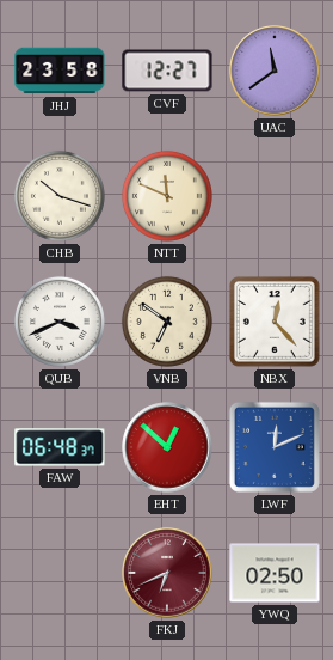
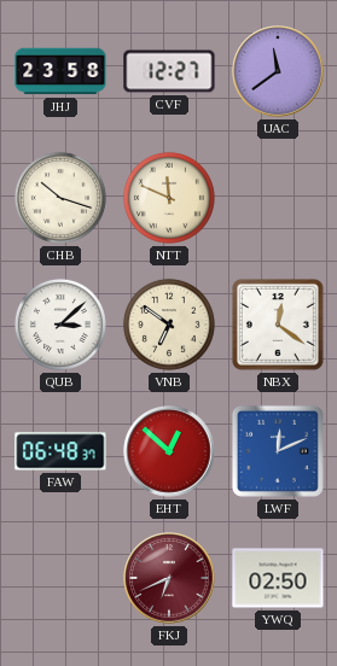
QUB: 3:41 -> 3:08 (60, 325)
NBX: 12:23 -> 12:21 (278, 325)
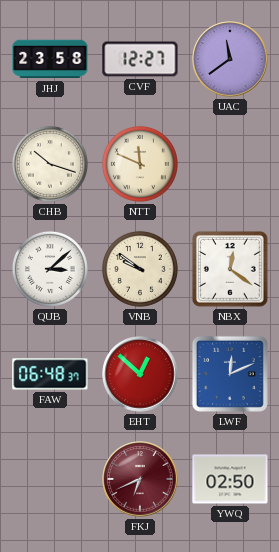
VNB: 6:51 -> 9:51 (140, 269)
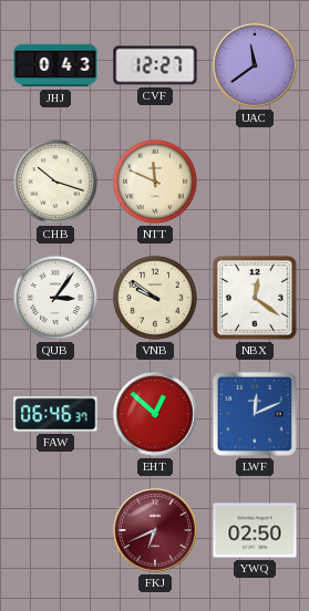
JHJ: 23:58 -> 0:43 (55, 65)
QUB: 3:08 -> 3:06 (55, 298)
FAW: 06:48 -> 06:46 (55, 414)
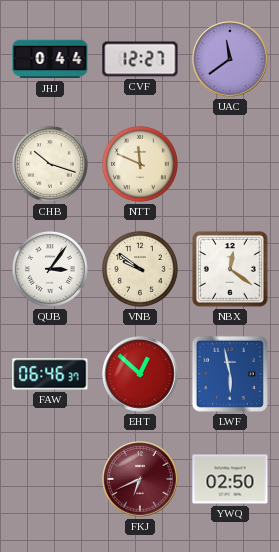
JHJ: 0:43 -> 0:44 (50, 59)
LWF: 12:11 -> 5:58 (230, 374)
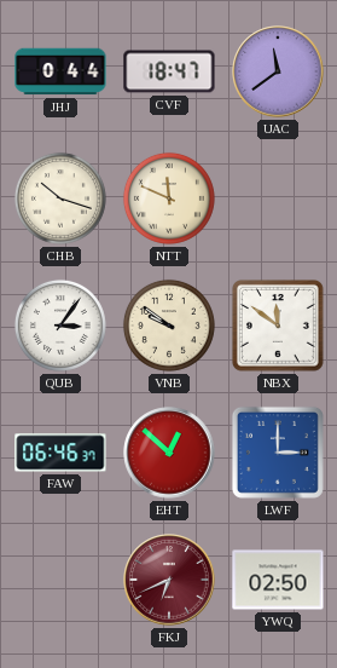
CVF: 12:27 -> 18:47 (169, 71)
NBX: 12:21 -> 11:51 (278, 326)
LWF: 5:58 -> 3:00 (278, 453)
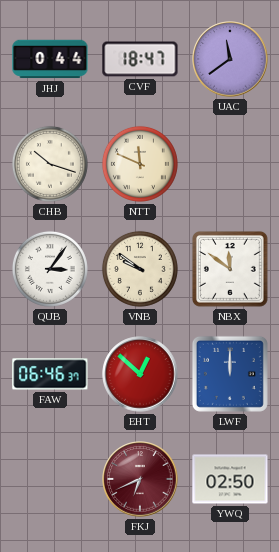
LWF: 3:00 -> 12:00 (230, 374)
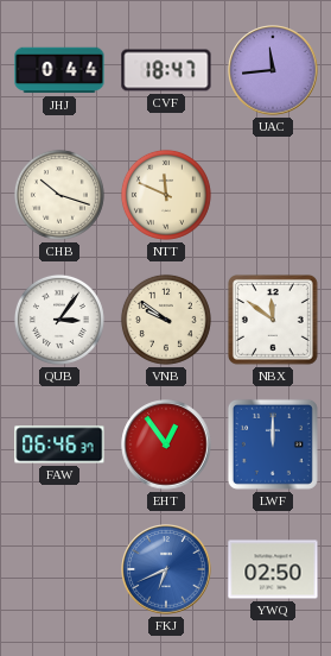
UAC: 11:39 -> 11:44 (273, 70)
EHT: 12:52 -> 12:54 (166, 444)
FKJ dial: burgundy -> blue (166, 569)
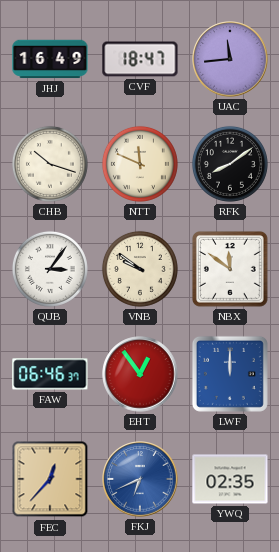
JHJ: 0:44 -> 16:49 (50, 59)
RFK: none -> 8:09 (230, 164)
FEC: none -> 12:37 (50, 479)
YWQ: 02:50 -> 02:35 (230, 479)
